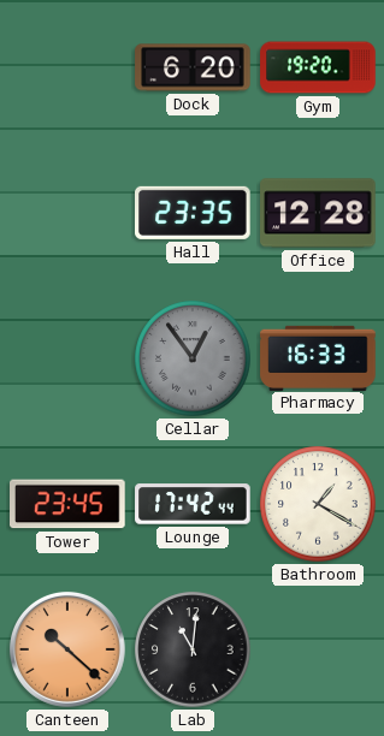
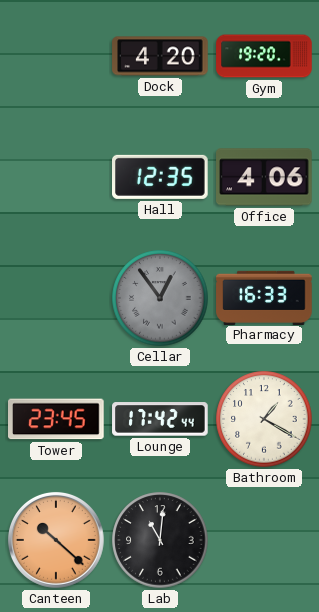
Dock: 6:20 -> 4:20 (160, 56)
Hall: 23:35 -> 12:35 (161, 177)
Office: 12:28 -> 4:06 (264, 177)
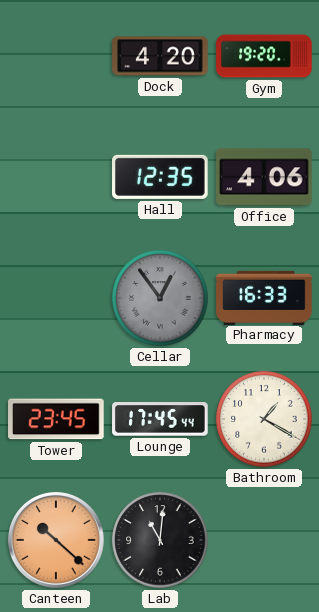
Lounge: 17:42 -> 17:45 (160, 419)
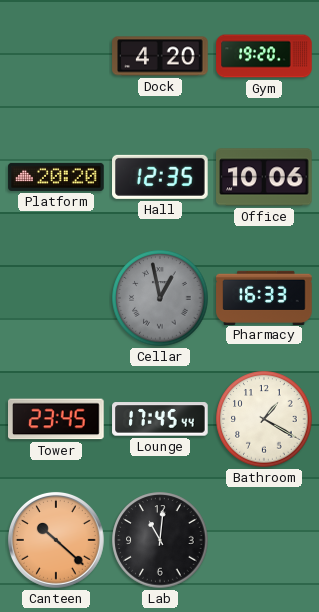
Platform: none -> 20:20 (56, 177)
Office: 4:06 -> 10:06 (264, 177)
Cellar: 12:54 -> 12:58 (160, 298)
